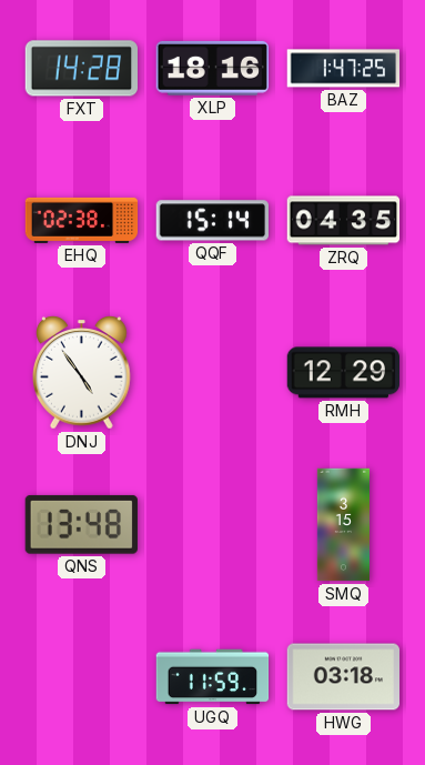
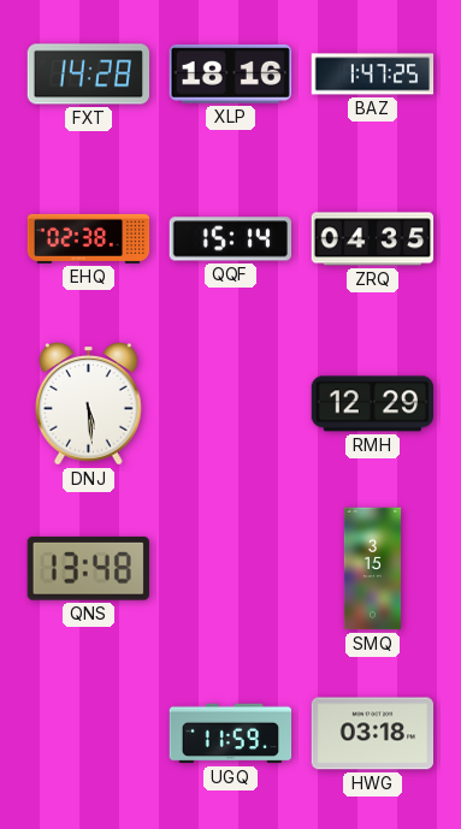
DNJ: 4:54 -> 5:29 (89, 404)
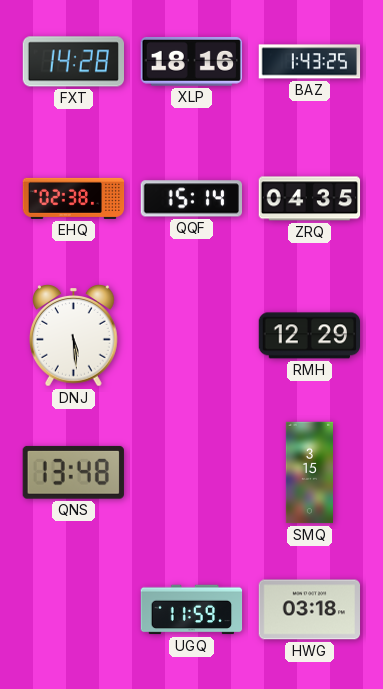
BAZ: 1:47 -> 1:43 (310, 62)
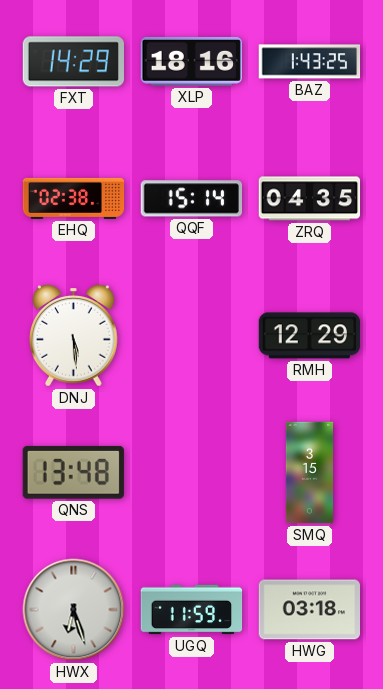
FXT: 14:28 -> 14:29 (73, 62)
HWX: none -> 6:27 (74, 610)
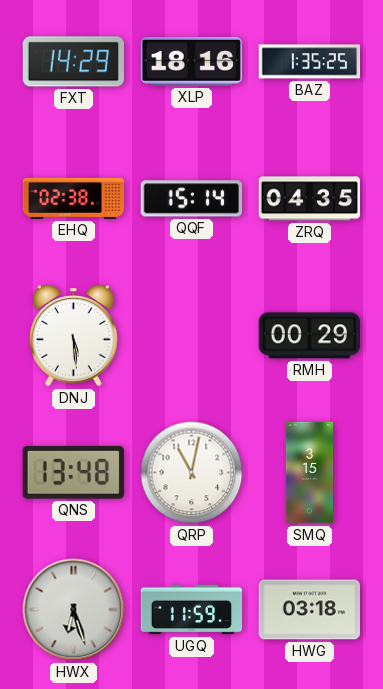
BAZ: 1:43 -> 1:35 (310, 62)
RMH: 12:29 -> 00:29 (309, 336)
QRP: none -> 11:02 (192, 473)
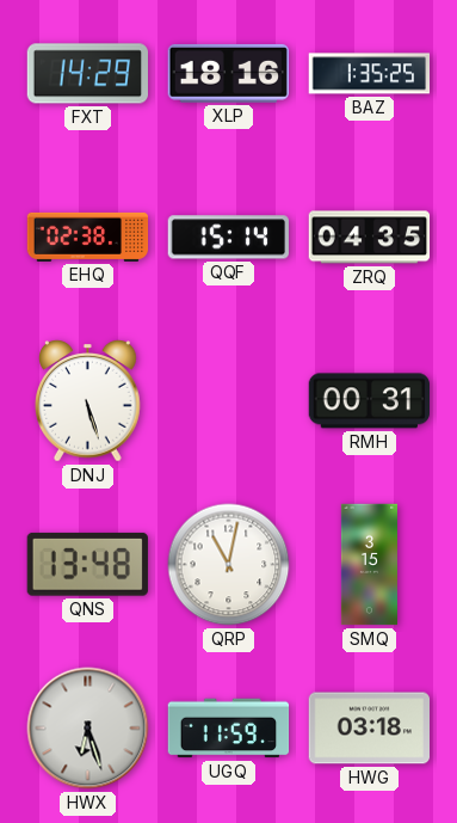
DNJ: 5:29 -> 5:27 (88, 401)
RMH: 00:29 -> 00:31 (369, 401)
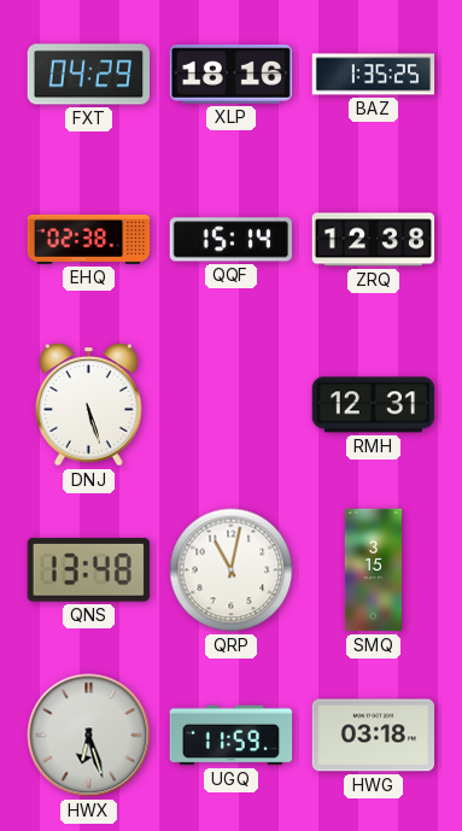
FXT: 14:29 -> 04:29 (88, 75)
ZRQ: 04:35 -> 12:38 (374, 240)
RMH: 00:31 -> 12:31 (373, 405)
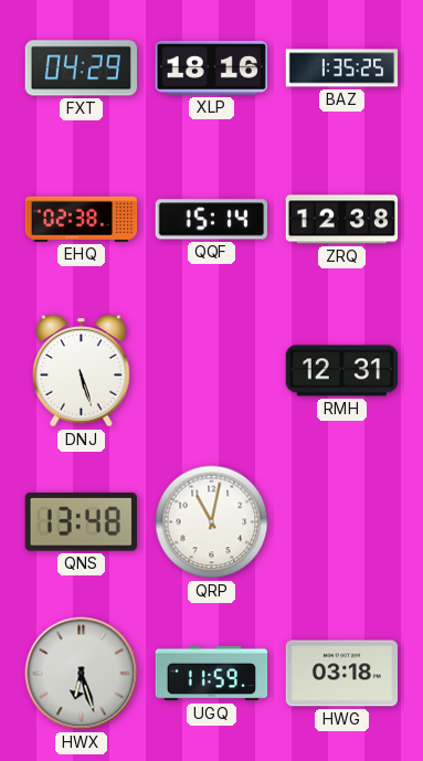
SMQ: 3:15 -> none (373, 570)
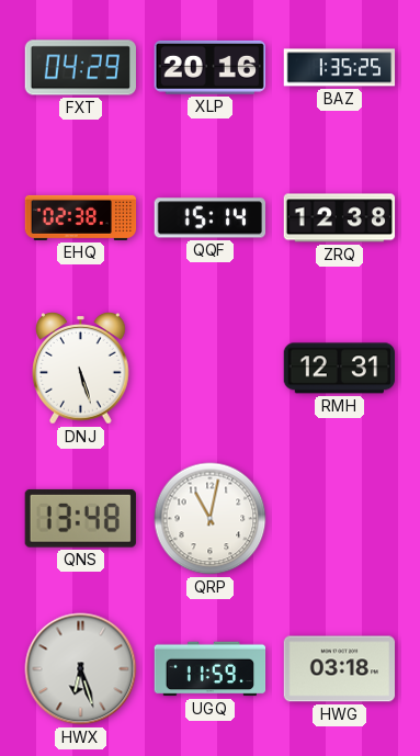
XLP: 18:16 -> 20:16 (209, 68)
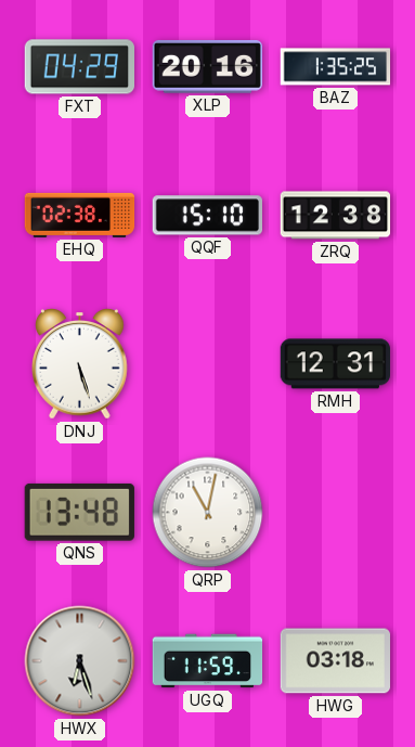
QQF: 15:14 -> 15:10 (207, 216)
